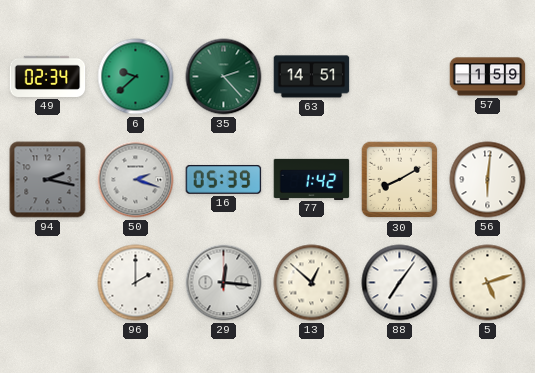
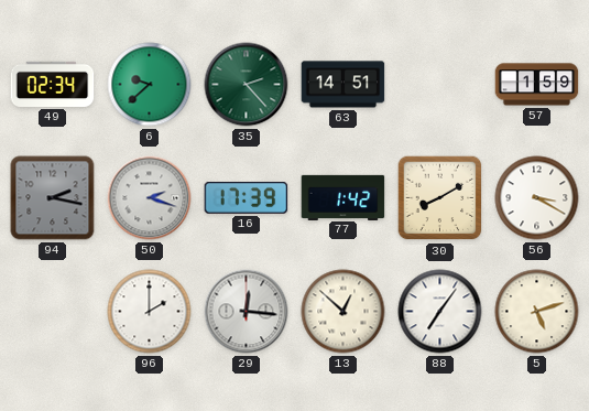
16: 05:39 -> 17:39 (247, 198)
56: 6:01 -> 3:20 (537, 198)
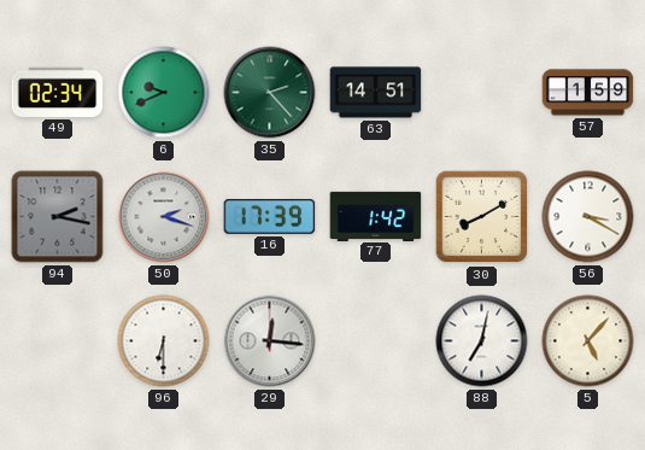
6: 9:38 -> 9:41 (164, 93)
96: 2:00 -> 6:30 (164, 341)
13: 12:52 -> none (343, 312)
88: 7:06 -> 7:02 (482, 341)
5: 5:12 -> 5:07 (588, 341)
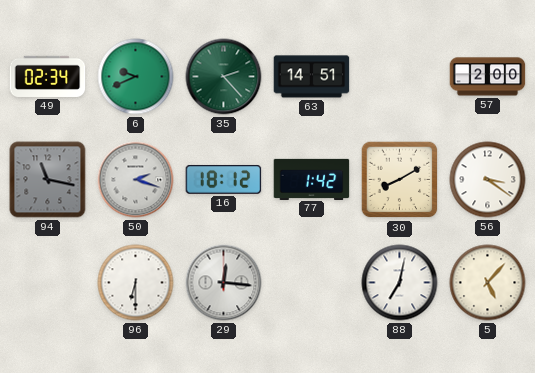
57: 1:59 -> 2:00 (488, 77)
94: 2:17 -> 11:17 (48, 180)
16: 17:39 -> 18:12 (224, 180)
56: 3:20 -> 3:21 (488, 180)
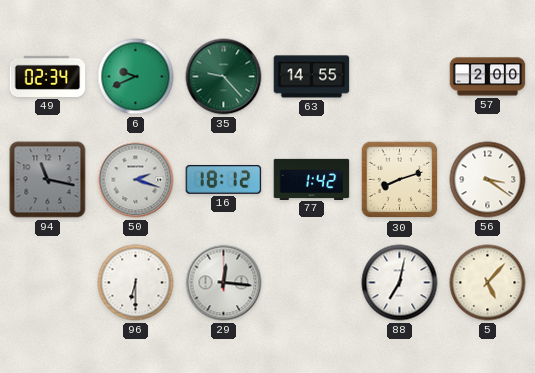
35: 2:23 -> 9:23 (224, 77)
63: 14:51 -> 14:55 (312, 77)
30: 8:10 -> 8:12 (400, 180)
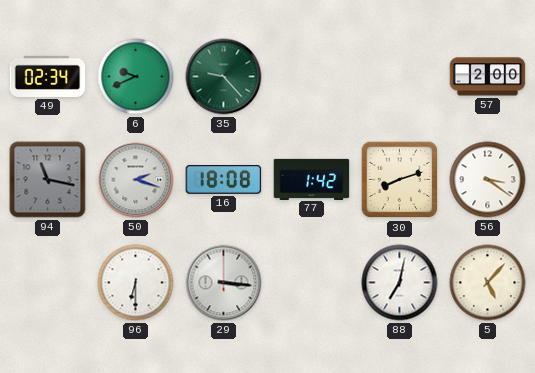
63: 14:55 -> none (312, 77)
16: 18:12 -> 18:08 (224, 180)
29: 12:16 -> 3:16 (224, 283)
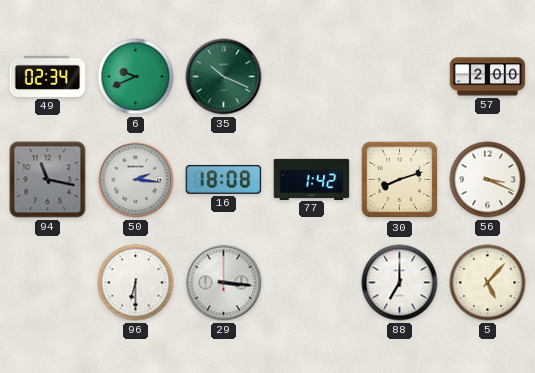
35: 9:23 -> 10:19 (224, 77)
50: 2:18 -> 2:16 (136, 180)
56: 3:21 -> 3:19 (488, 180)
88: 7:02 -> 7:00 (400, 283)
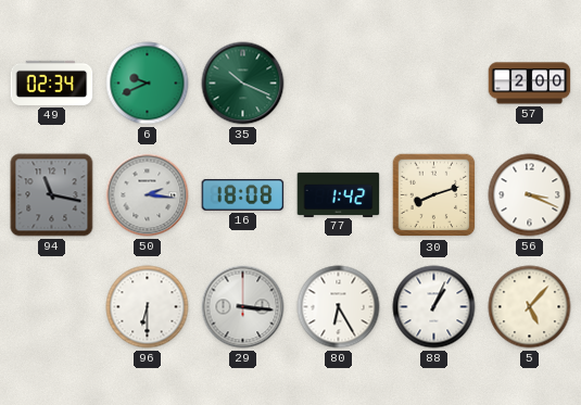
80: none -> 6:25 (339, 307)
88: 7:00 -> 1:04 (434, 307)
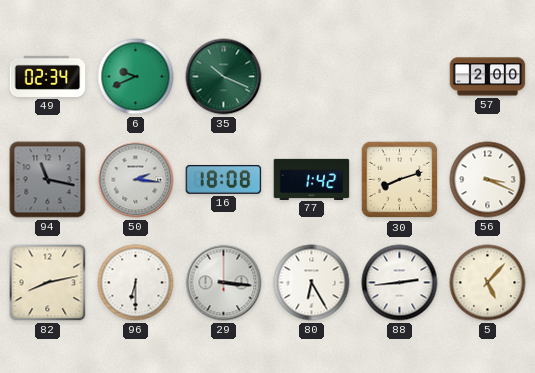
82: none -> 8:13 (48, 283)
88: 1:04 -> 2:44 (400, 283)
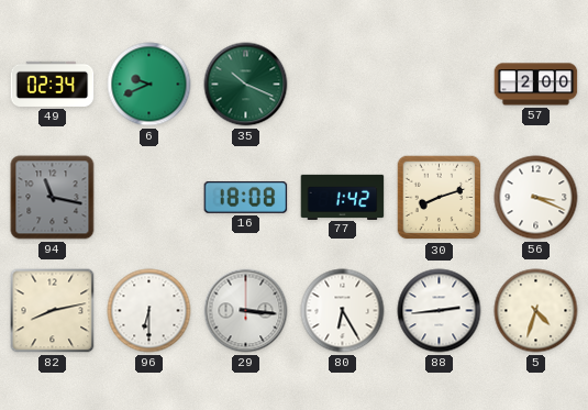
50: 2:16 -> none (136, 180)
5: 5:07 -> 4:33 (536, 311)
